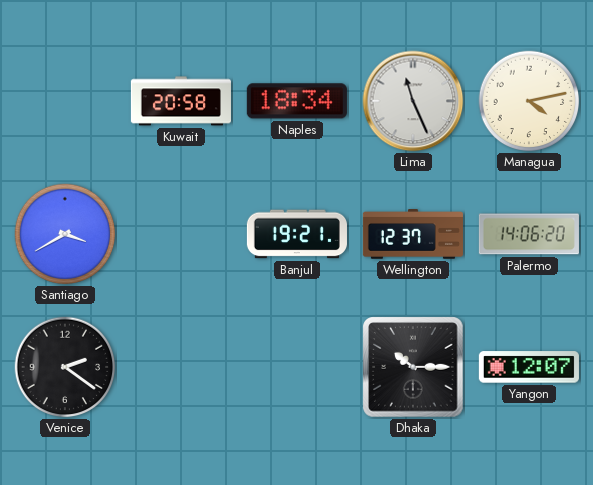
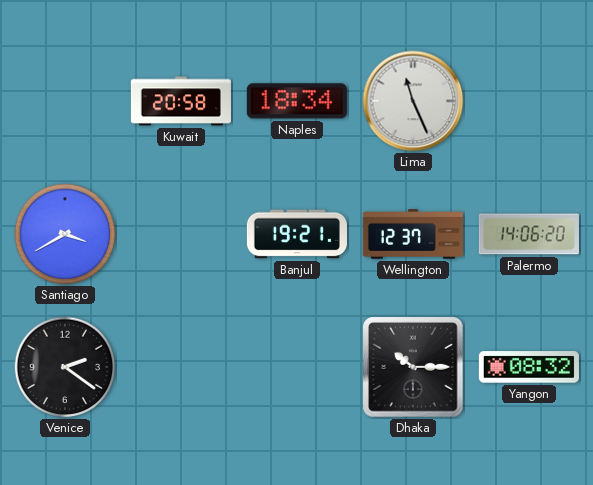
Managua: 4:13 -> none (529, 101)
Yangon: 12:07 -> 08:32 (529, 367)
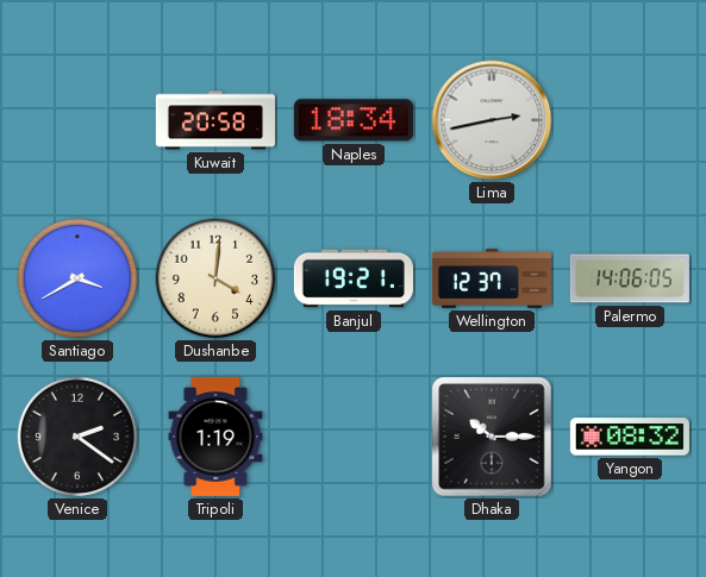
Lima: 11:26 -> 2:43 (492, 120)
Dushanbe: none -> 4:01 (215, 278)
Palermo: 14:06:20 -> 14:06:05 (630, 278)
Tripoli: none -> 1:19 (215, 437)
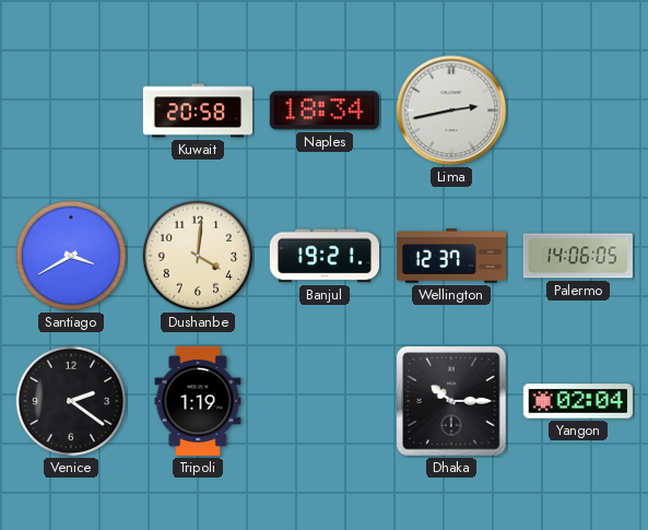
Yangon: 08:32 -> 02:04 (578, 401)
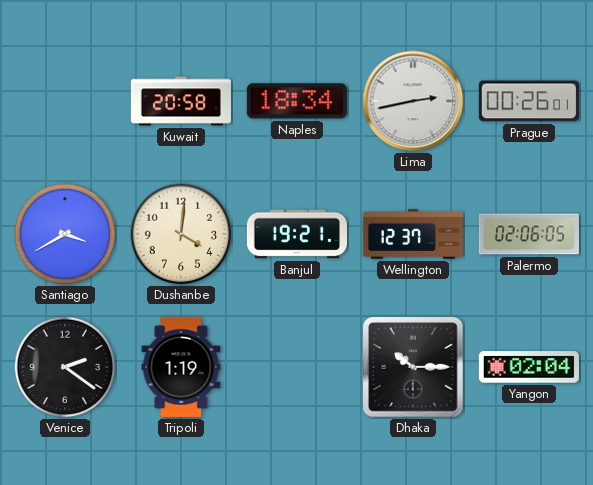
Prague: none -> 00:26 (529, 101)
Palermo: 14:06 -> 02:06 (529, 234)
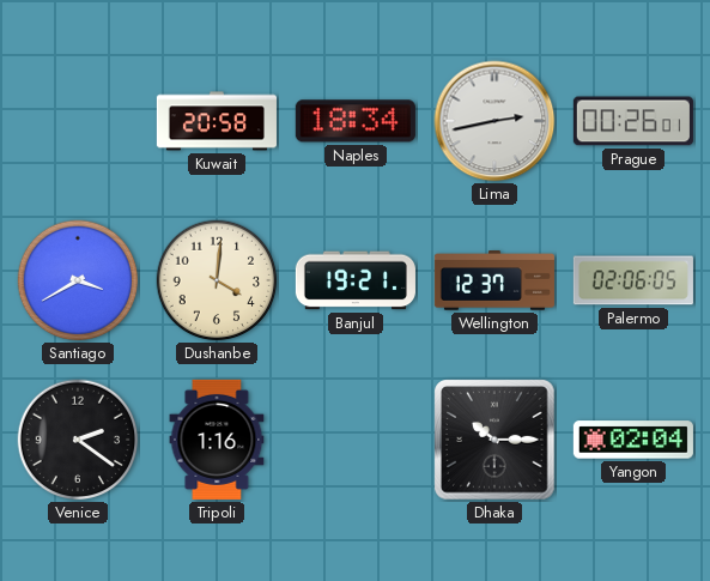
Tripoli: 1:19 -> 1:16 (217, 440)
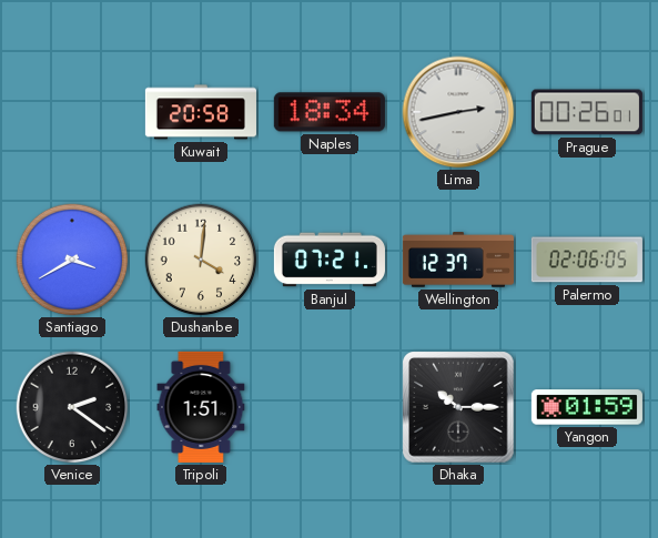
Banjul: 19:21 -> 07:21 (330, 260)
Tripoli: 1:16 -> 1:51 (201, 407)
Yangon: 02:04 -> 01:59 (587, 407)
